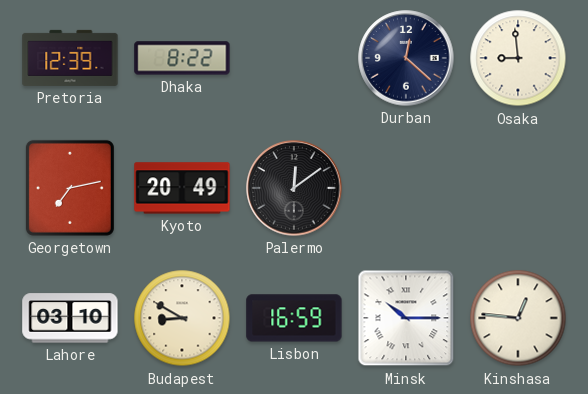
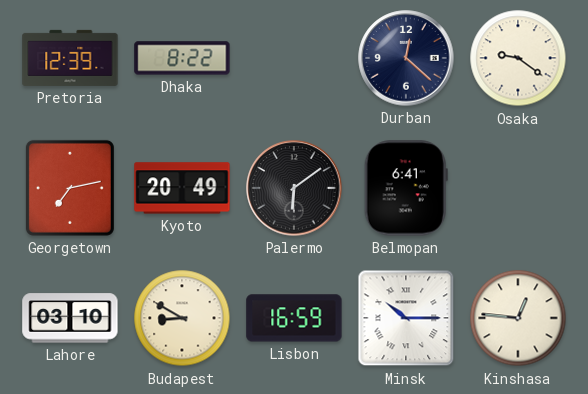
Osaka: 8:59 -> 9:21 (518, 58)
Palermo: 12:09 -> 6:09 (294, 188)
Belmopan: none -> 6:41 (406, 188)
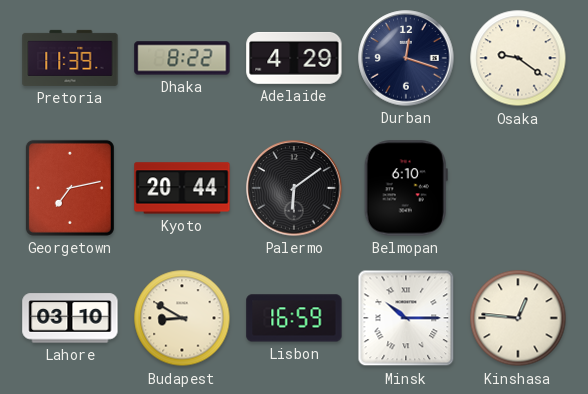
Pretoria: 12:39 -> 11:39 (70, 58)
Adelaide: none -> 4:29 (294, 58)
Durban: 12:22 -> 12:18 (406, 58)
Kyoto: 20:49 -> 20:44 (182, 188)
Belmopan: 6:41 -> 6:10 (406, 188)
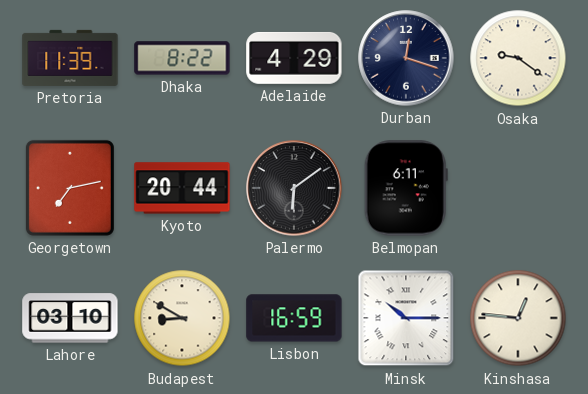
Belmopan: 6:10 -> 6:11 (406, 188)
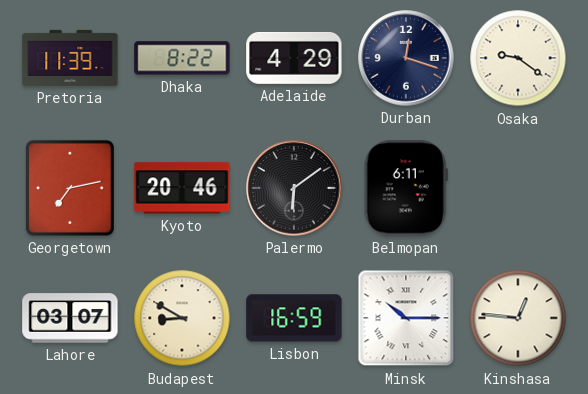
Kyoto: 20:44 -> 20:46 (182, 188)
Lahore: 03:10 -> 03:07 (70, 318)
